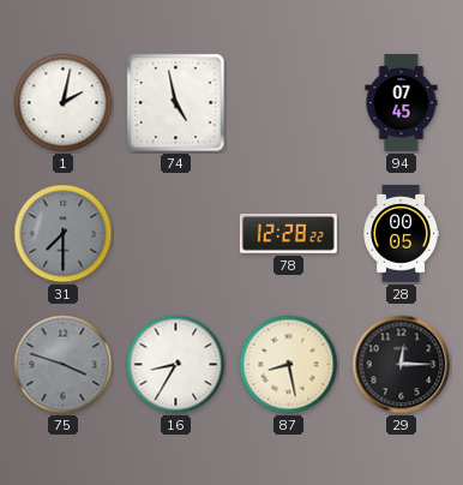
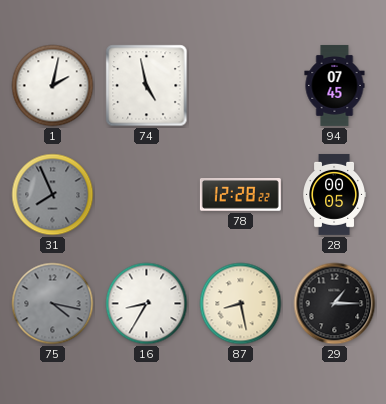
31: 7:30 -> 7:56 (53, 195)
75: 3:48 -> 4:17 (53, 304)
29: 12:15 -> 1:15 (335, 304)
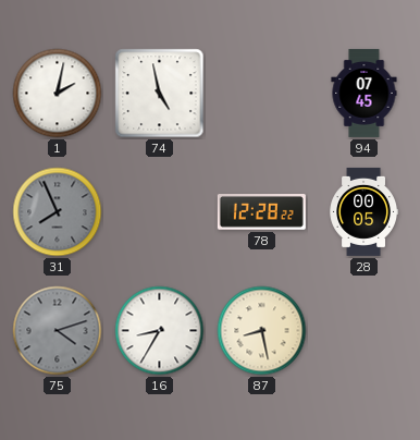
75: 4:17 -> 4:12 (58, 331)
29: 1:15 -> none (335, 304)
